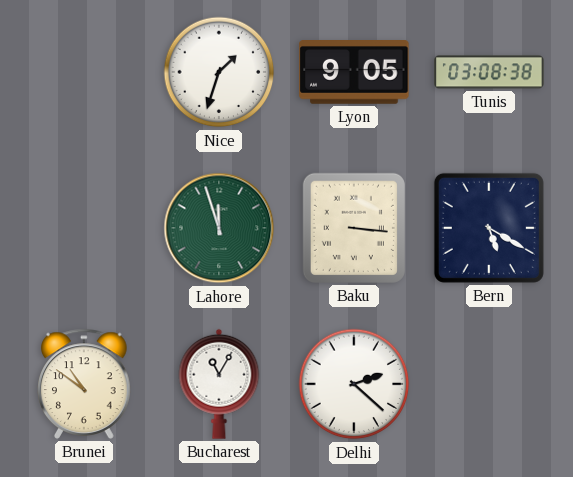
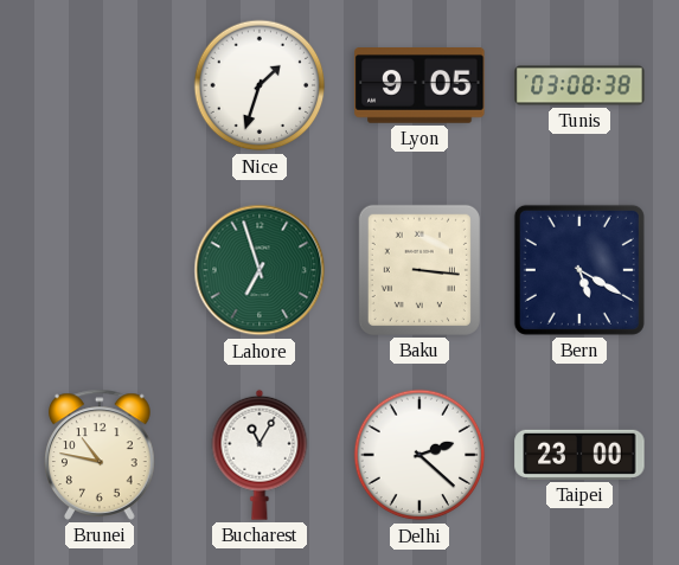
Lahore: 11:57 -> 6:57 (260, 270)
Brunei: 10:51 -> 10:47 (100, 455)
Taipei: none -> 23:00 (579, 455)
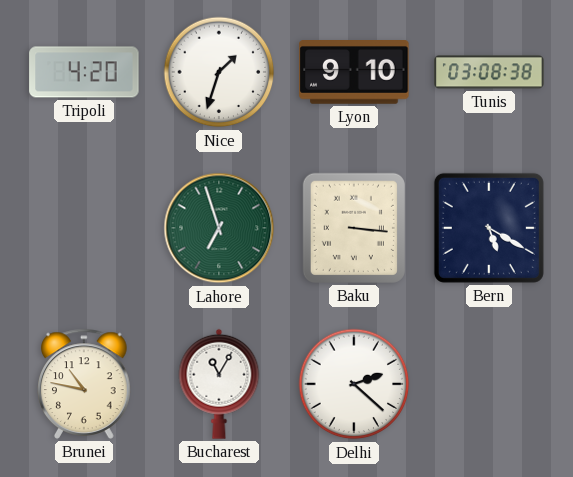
Tripoli: none -> 4:20 (84, 72)
Lyon: 9:05 -> 9:10 (354, 73)
Taipei: 23:00 -> none (579, 455)
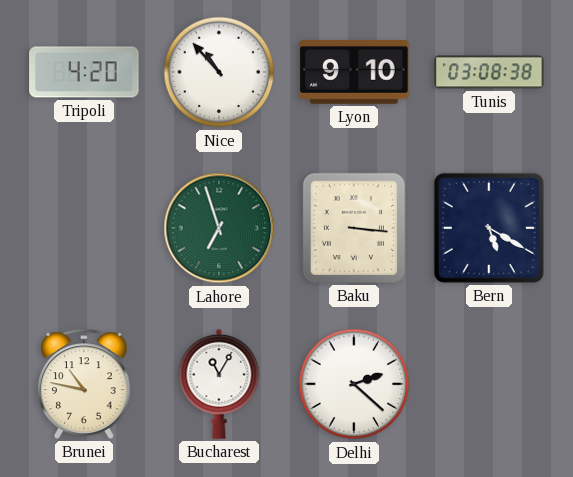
Nice: 1:33 -> 10:53 (219, 72)
